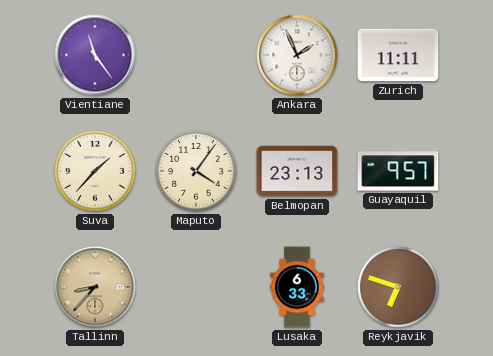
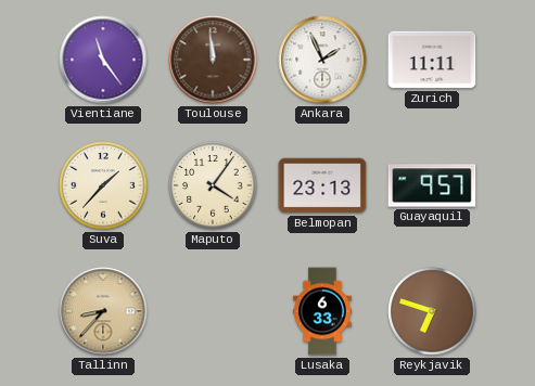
Toulouse: none -> 11:59 (213, 60)
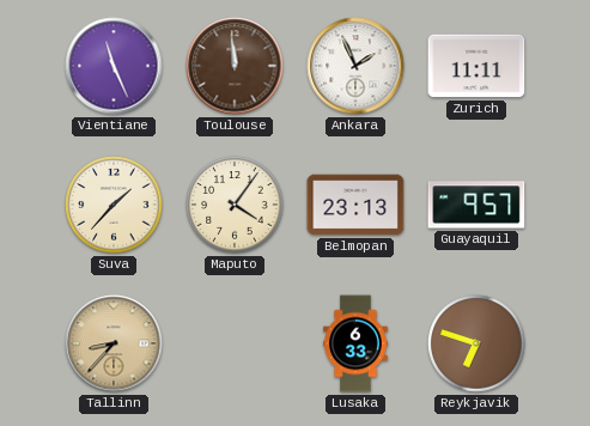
Vientiane: 11:24 -> 11:26 (114, 66)
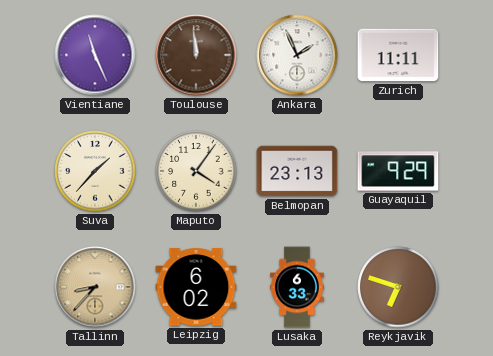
Guayaquil: 9:57 -> 9:29 (398, 171)
Leipzig: none -> 6:02 (196, 287)
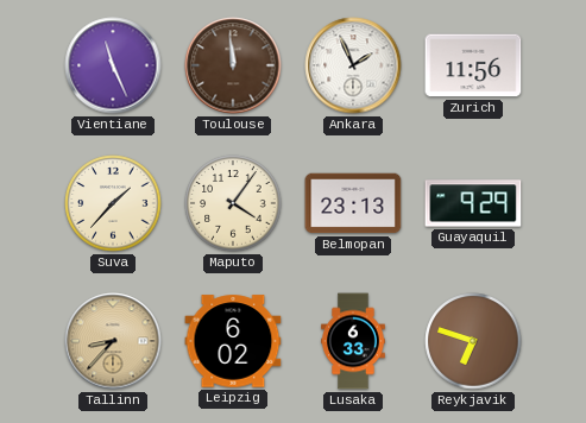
Zurich: 11:11 -> 11:56 (473, 65)
